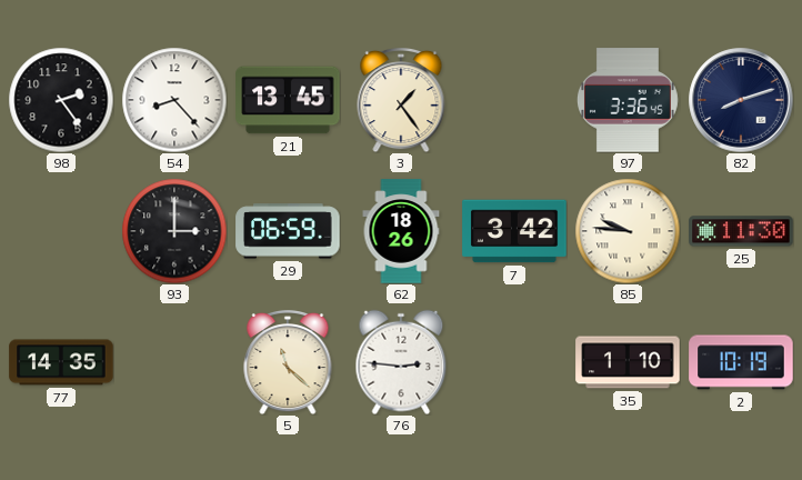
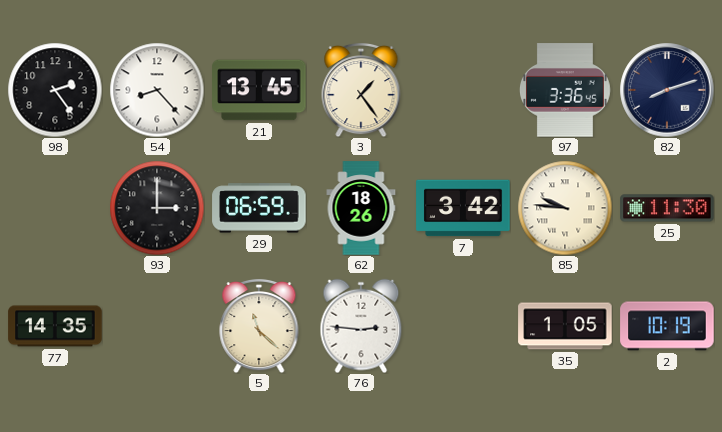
35: 1:10 -> 1:05 (565, 326)
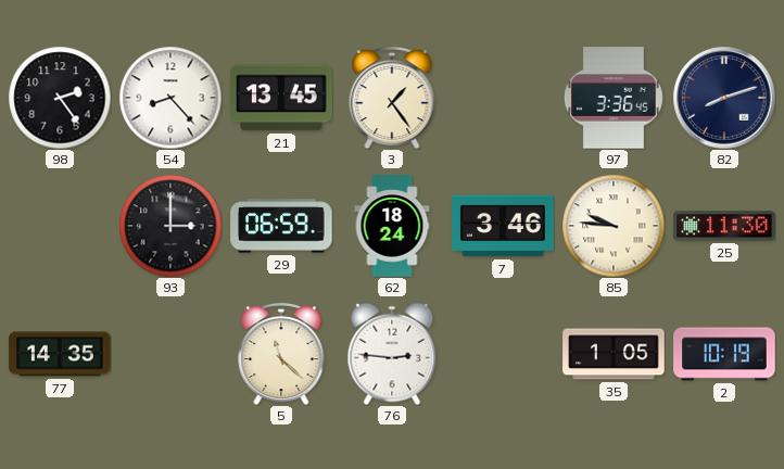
62: 18:26 -> 18:24 (392, 226)
7: 3:42 -> 3:46 (503, 226)
